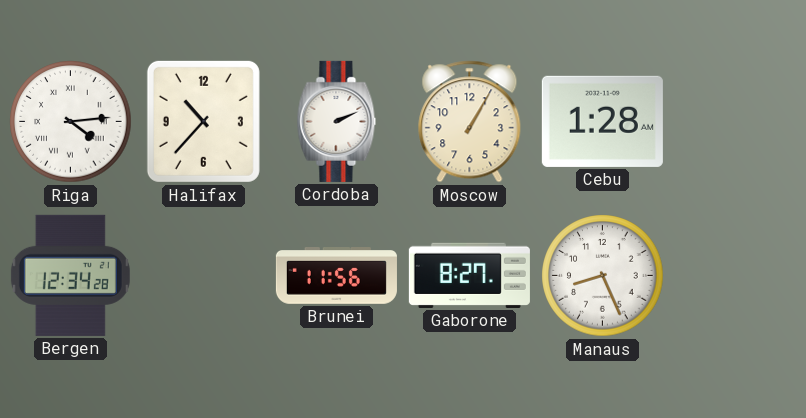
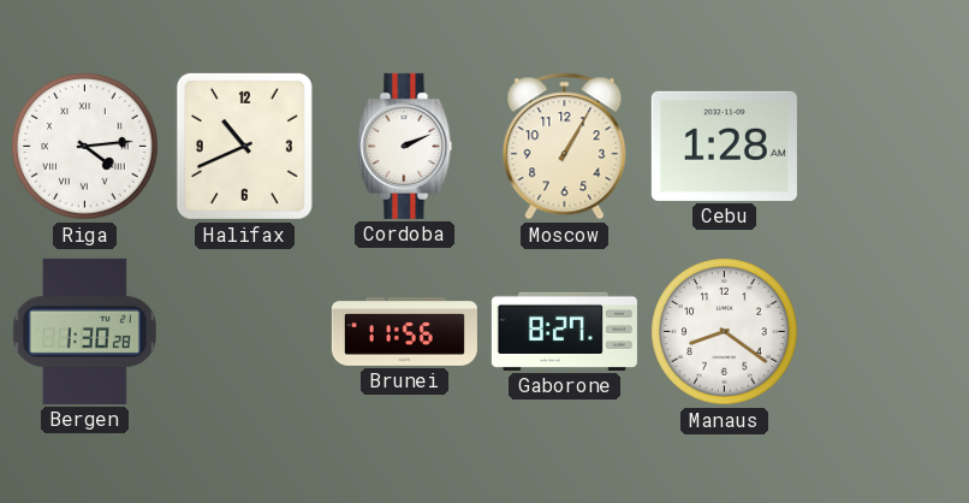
Halifax: 10:37 -> 10:41 (244, 146)
Bergen: 12:34 -> 1:30 (84, 331)
Manaus: 8:26 -> 8:21 (725, 332)
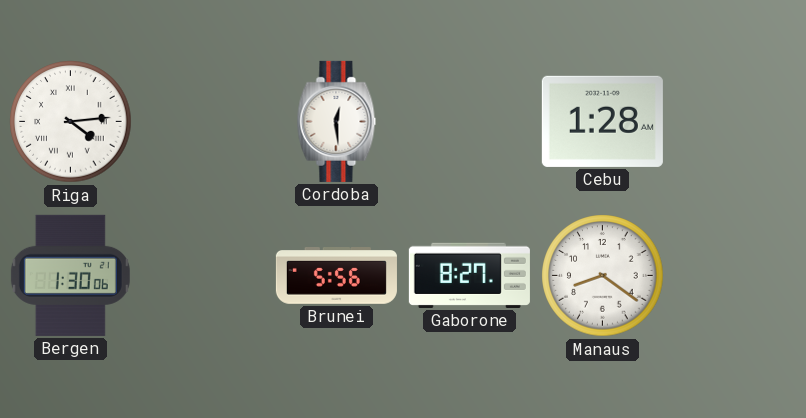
Halifax: 10:41 -> none (244, 146)
Cordoba: 2:11 -> 12:29 (337, 121)
Moscow: 1:05 -> none (565, 147)
Bergen: 1:30:28 -> 1:30:06 (70, 275)
Brunei: 11:56 -> 5:56 (336, 276)
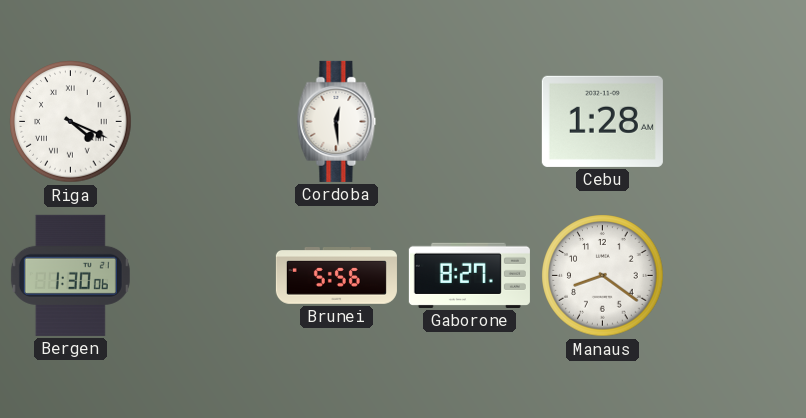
Riga: 4:14 -> 4:19 (71, 122)
